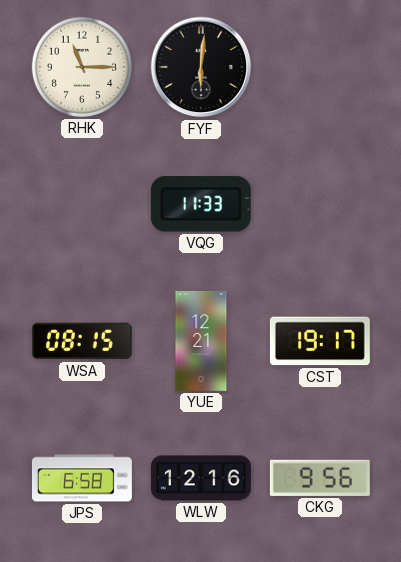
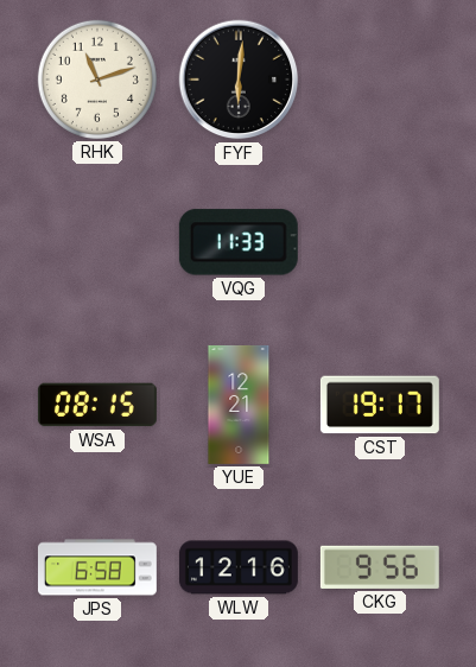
RHK: 11:15 -> 11:12 (97, 80)
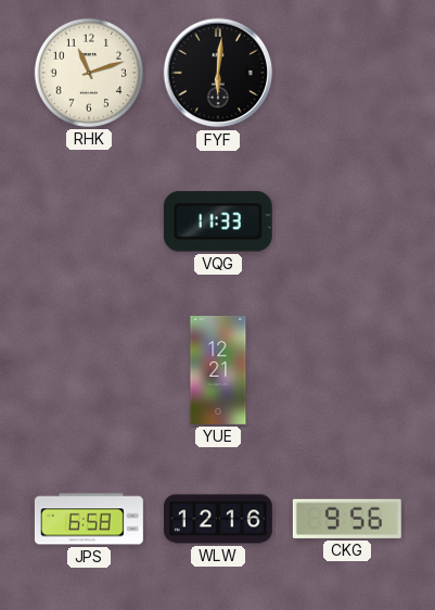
WSA: 08:15 -> none (97, 405)
CST: 19:17 -> none (380, 405)
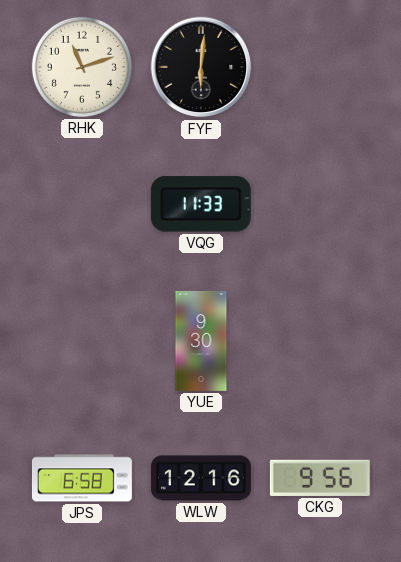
YUE: 12:21 -> 9:30 (201, 341)
